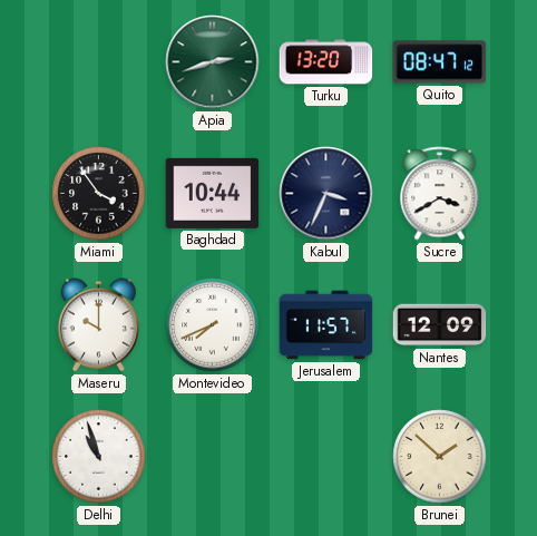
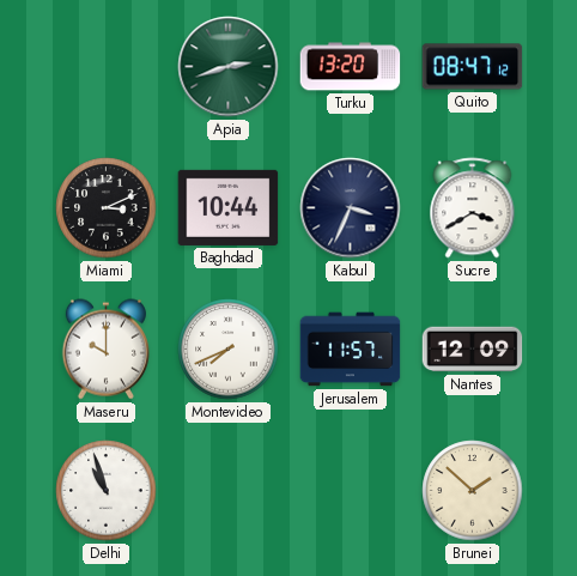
Miami: 3:54 -> 3:11 (107, 208)
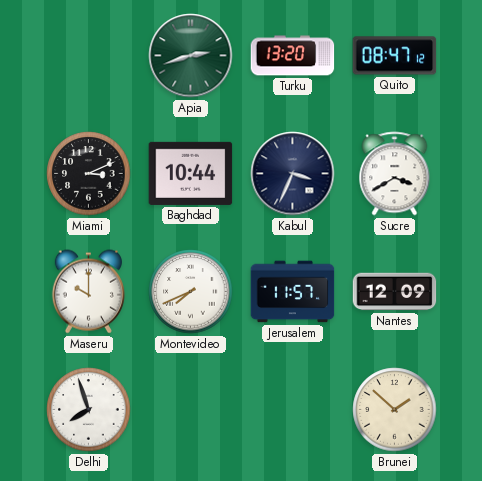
Delhi: 10:57 -> 7:57 (89, 410)
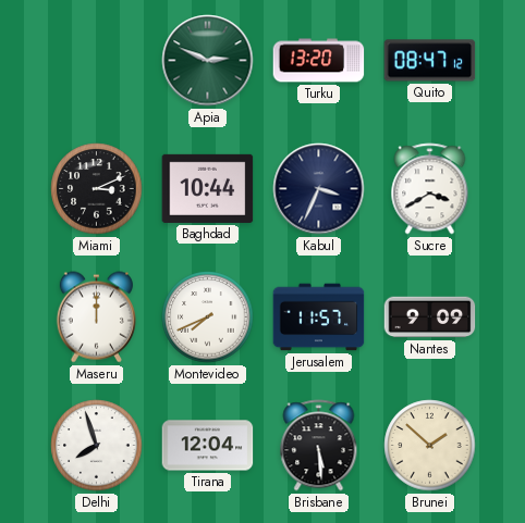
Apia: 2:42 -> 2:49 (208, 61)
Maseru: 10:00 -> 12:00 (96, 317)
Nantes: 12:09 -> 9:09 (430, 317)
Tirana: none -> 12:04 (208, 446)
Brisbane: none -> 5:29 (319, 446)
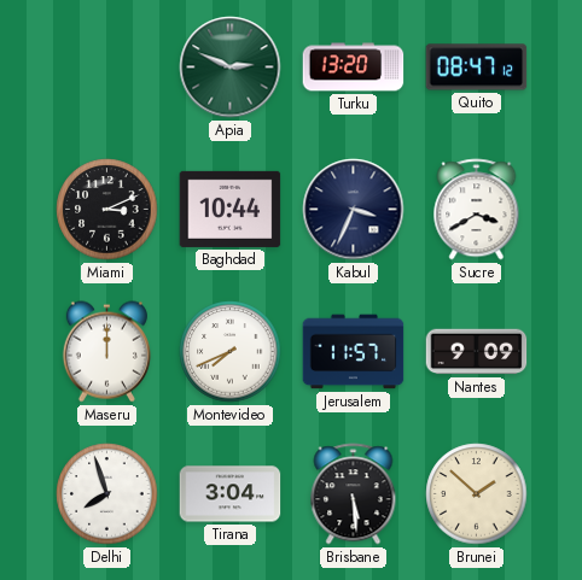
Tirana: 12:04 -> 3:04 (231, 494)
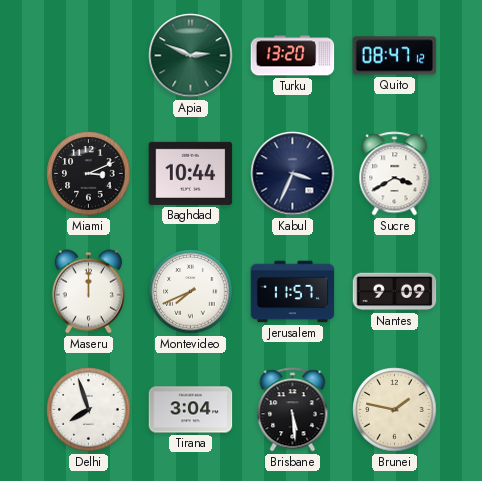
Brunei: 1:52 -> 1:47 (395, 410)
